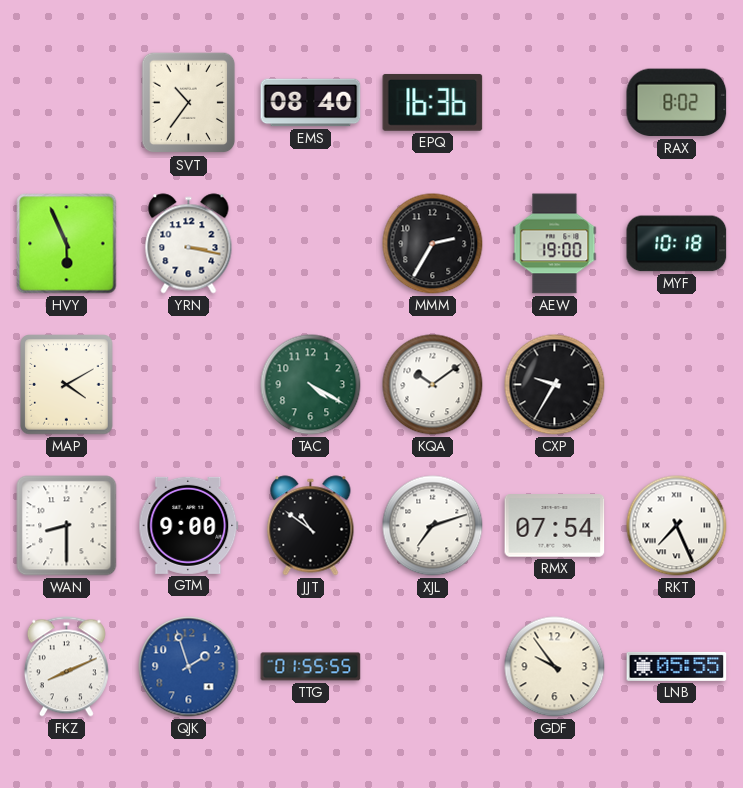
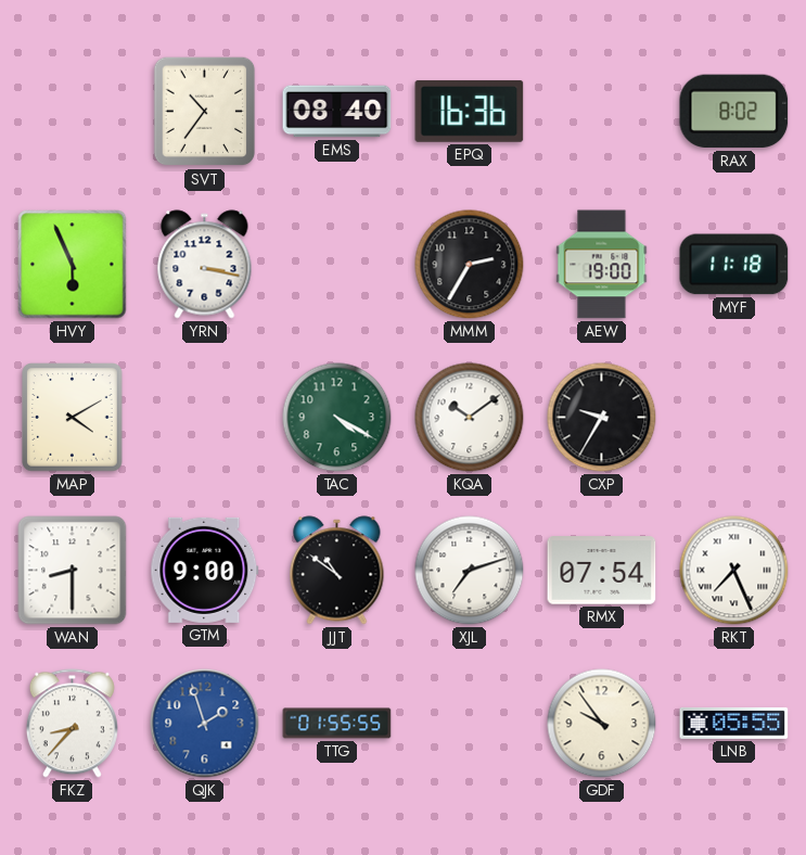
MYF: 10:18 -> 11:18 (734, 265)
FKZ: 8:11 -> 8:37 (72, 724)
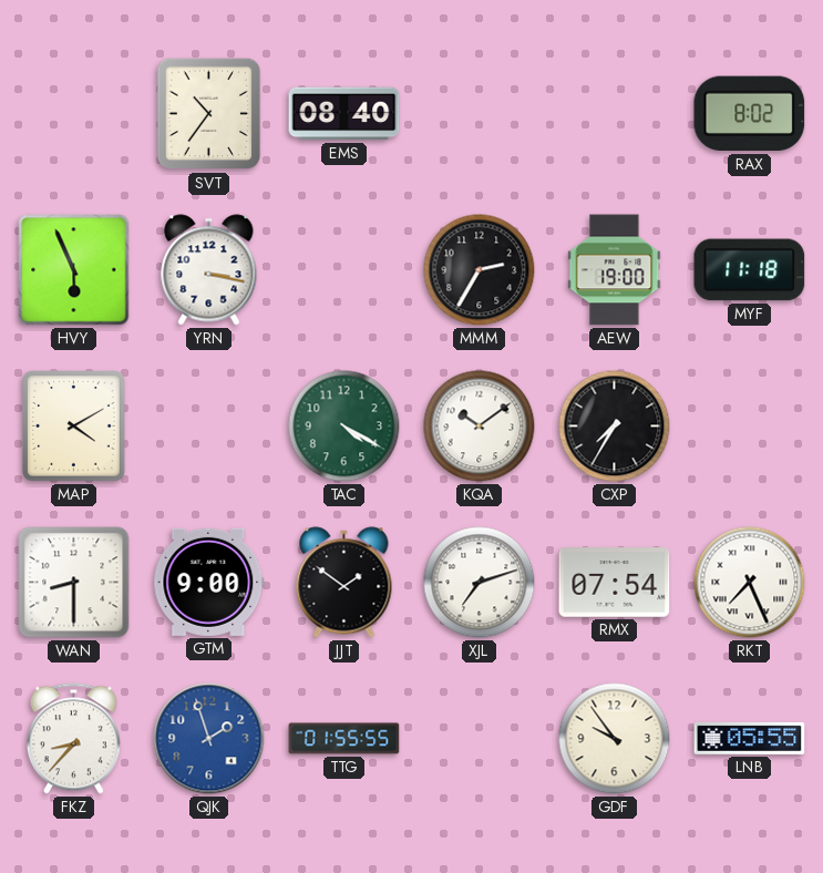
EPQ: 16:36 -> none (470, 111)
CXP: 9:35 -> 7:35 (615, 427)
JJT: 10:51 -> 1:51 (344, 583)
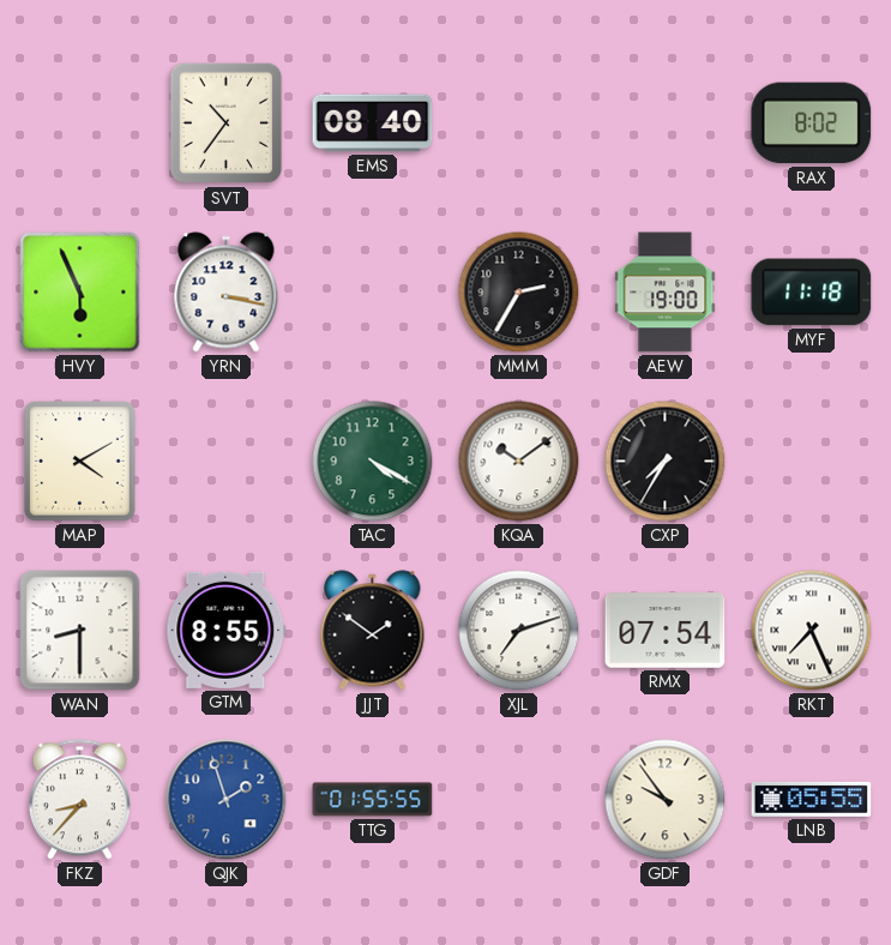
GTM: 9:00 -> 8:55 (227, 630)
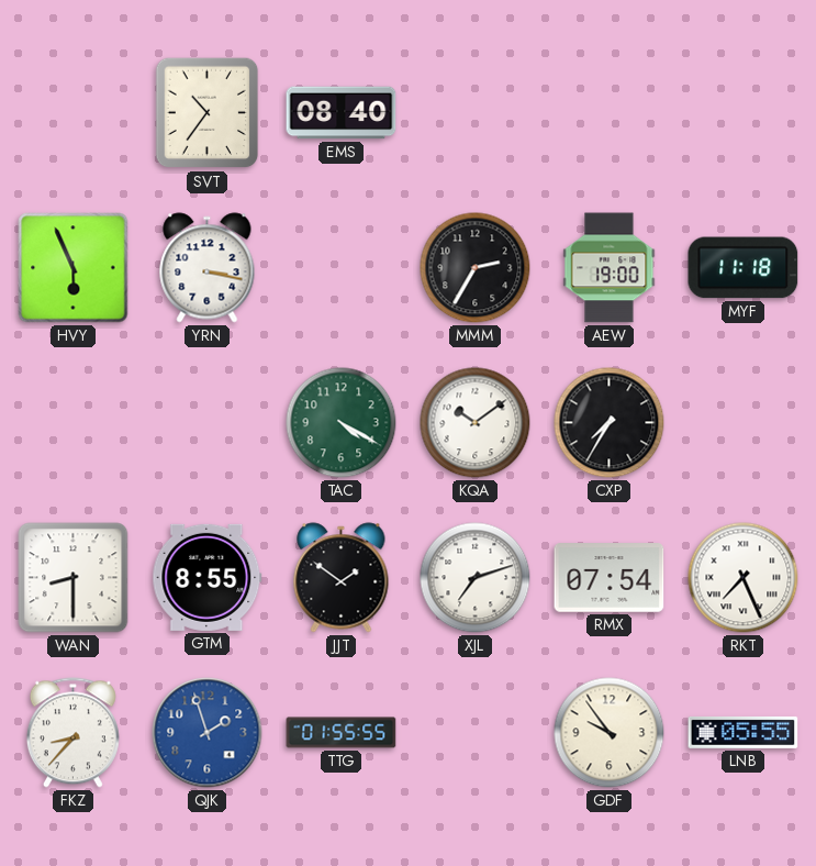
RAX: 8:02 -> none (812, 124)
MAP: 4:10 -> none (80, 462)
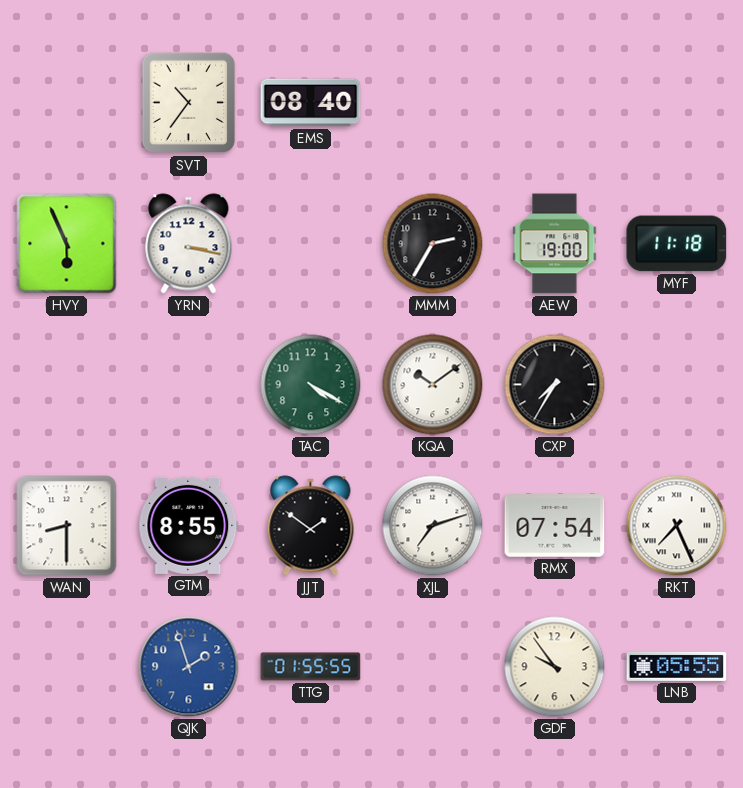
FKZ: 8:37 -> none (72, 733)
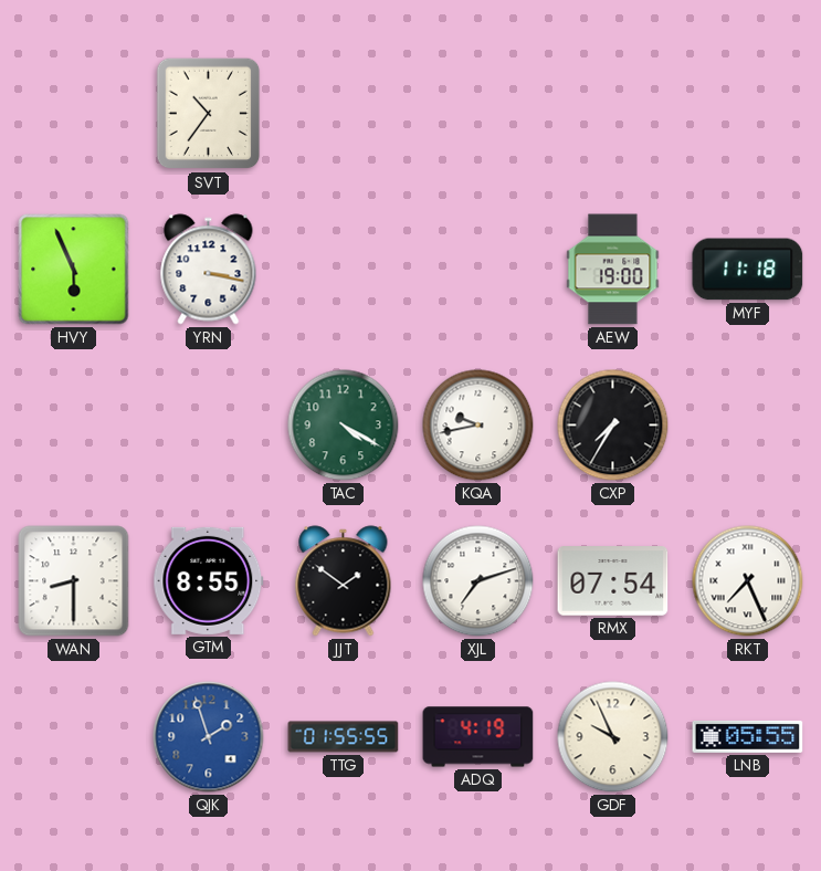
EMS: 08:40 -> none (311, 103)
MMM: 2:35 -> none (433, 244)
KQA: 10:09 -> 9:43 (478, 426)
ADQ: none -> 4:19 (478, 737)
GDF: 9:54 -> 9:56 (613, 737)
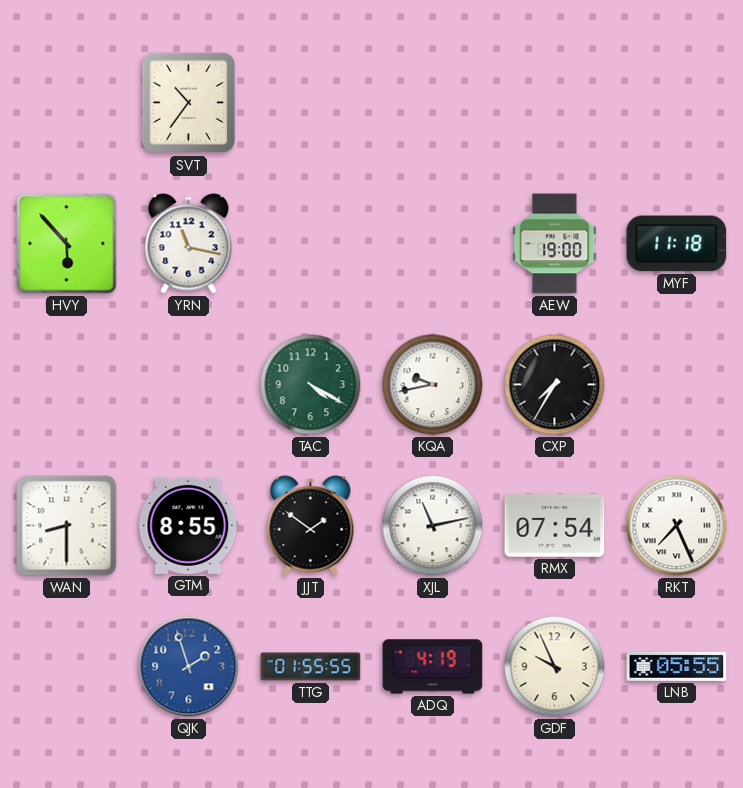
HVY: 5:56 -> 5:53 (67, 244)
YRN: 3:17 -> 11:17 (189, 244)
XJL: 7:12 -> 11:13 (433, 526)
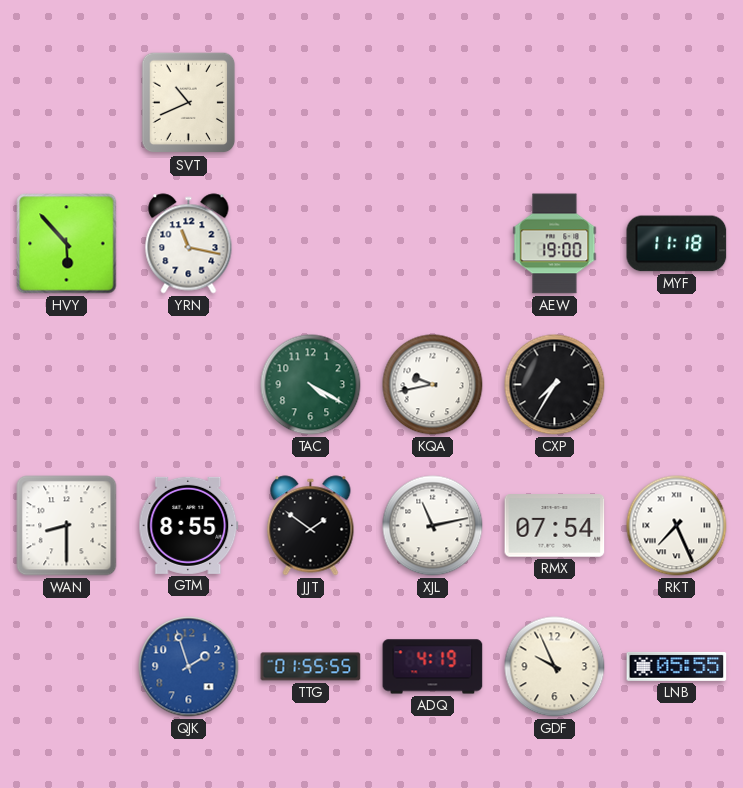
SVT: 10:36 -> 10:41 (189, 103)
